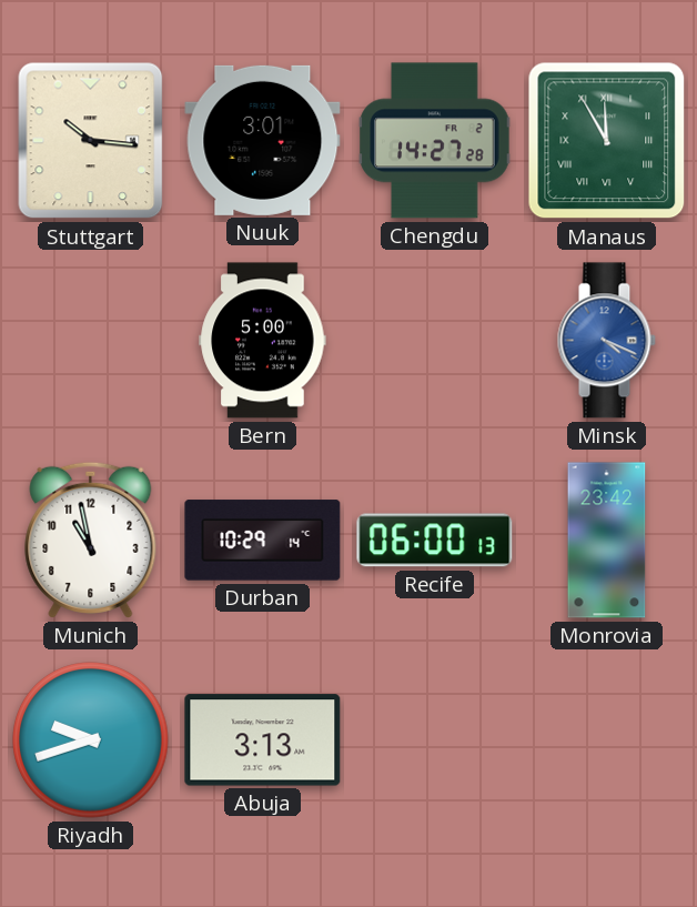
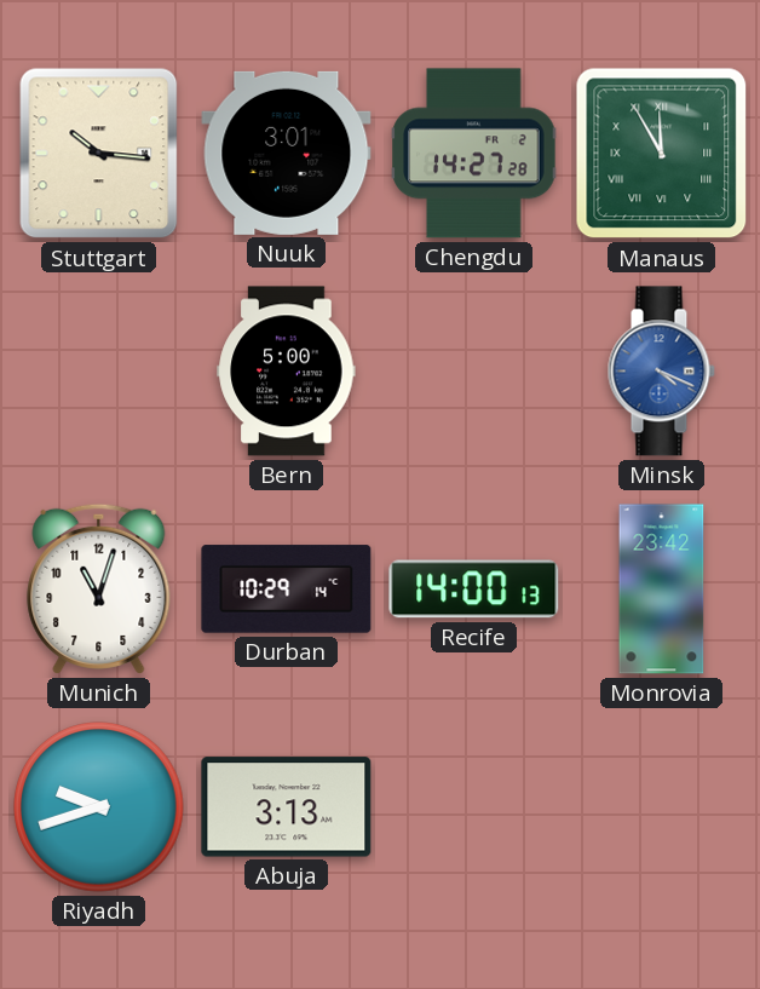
Munich: 10:58 -> 11:03 (99, 588)
Recife: 06:00 -> 14:00 (474, 590)
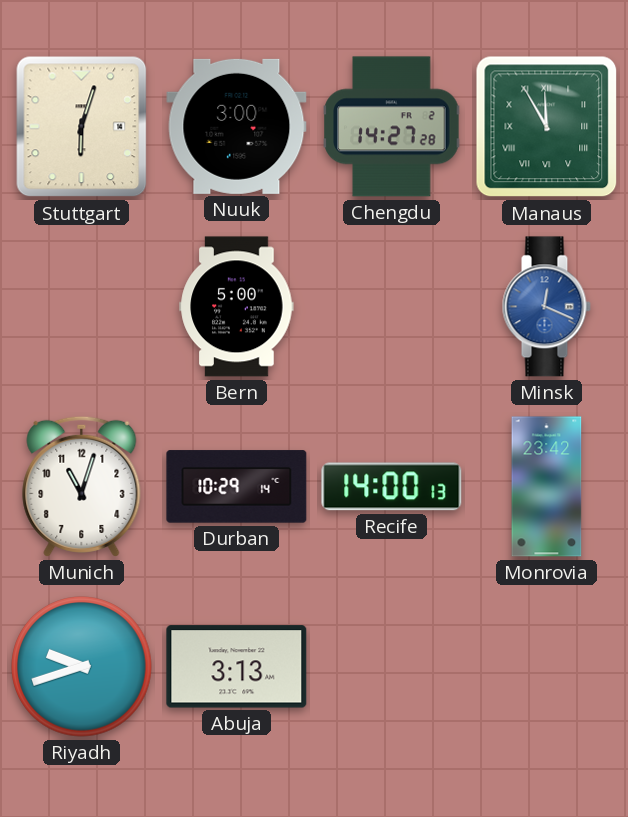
Stuttgart: 10:16 -> 6:03 (82, 127)
Nuuk: 3:01 -> 3:00 (237, 126)
Minsk: 4:19 -> 12:19 (546, 307)
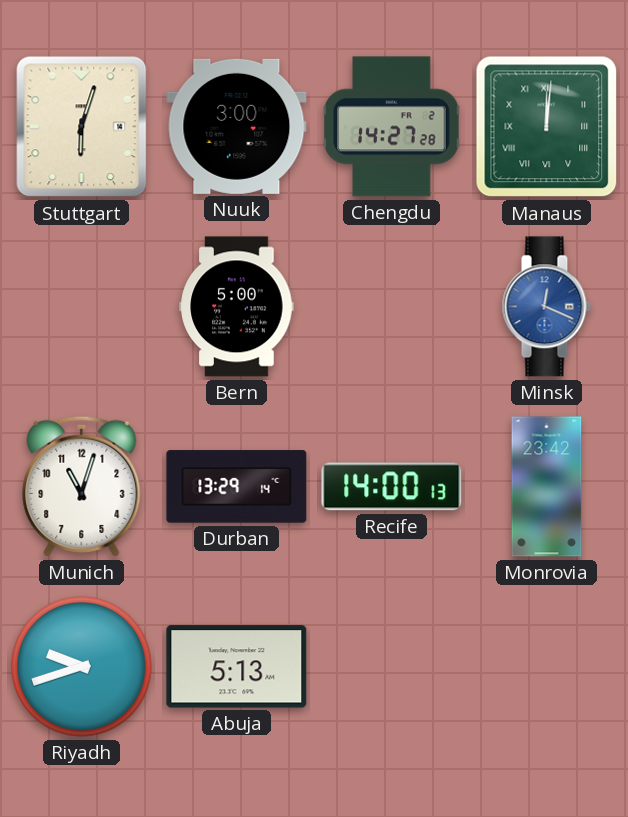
Manaus: 11:55 -> 12:01 (547, 127)
Durban: 10:29 -> 13:29 (237, 487)
Abuja: 3:13 -> 5:13 (237, 667)
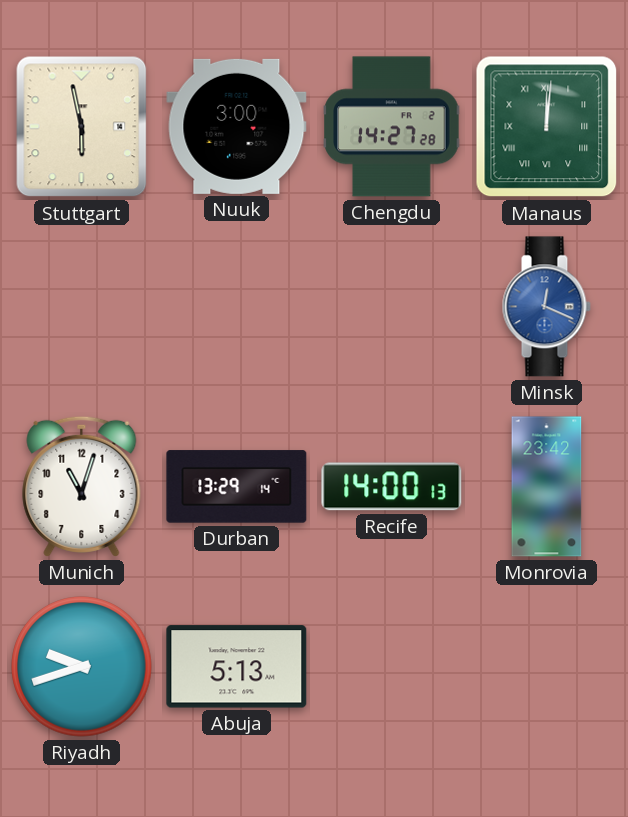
Stuttgart: 6:03 -> 5:58 (82, 127)
Bern: 5:00 -> none (237, 307)
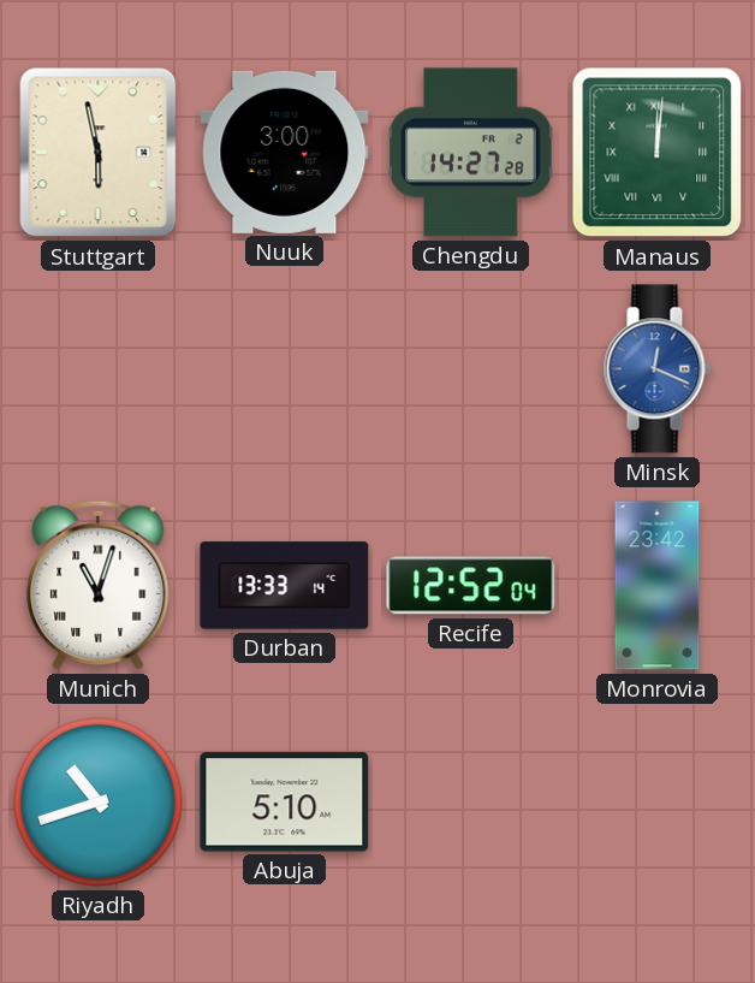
Munich numerals: Arabic -> Roman (99, 585)
Durban: 13:29 -> 13:33 (285, 586)
Recife: 14:00 -> 12:52 (471, 586)
Riyadh: 9:42 -> 10:42 (99, 803)
Abuja: 5:13 -> 5:10 (285, 803)
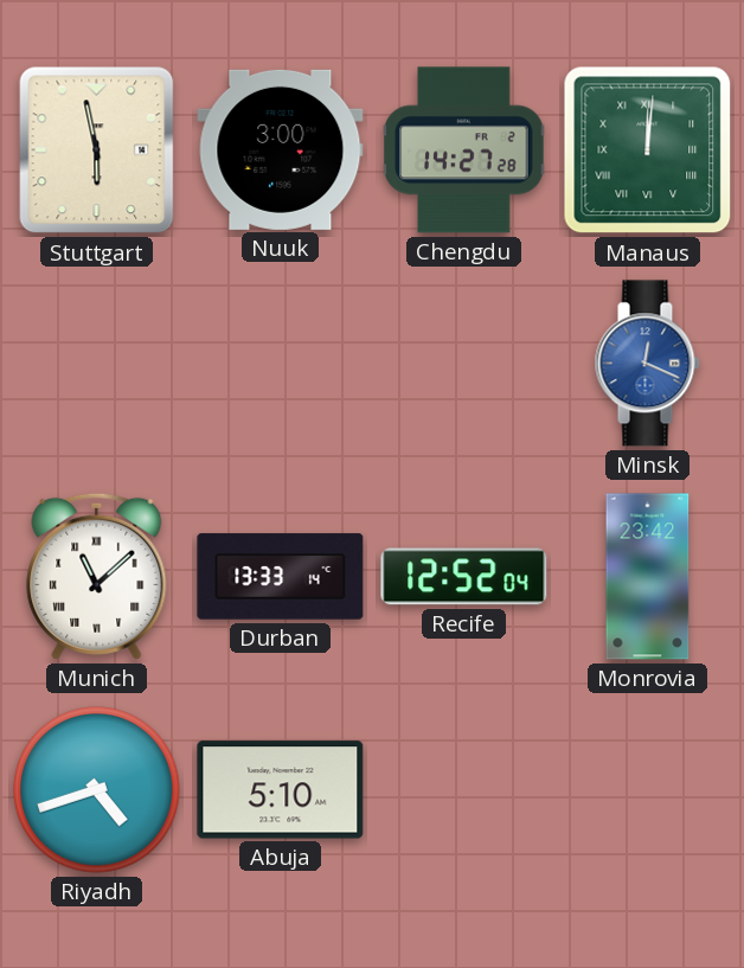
Munich: 11:03 -> 11:08 (97, 576)
Riyadh: 10:42 -> 4:42 (97, 790)
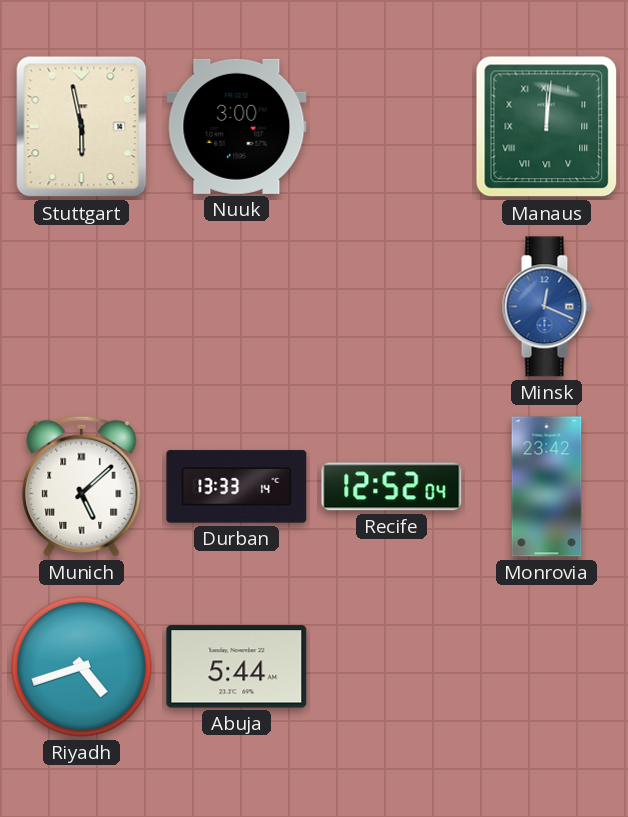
Chengdu: 14:27 -> none (464, 150)
Munich: 11:08 -> 5:08 (82, 486)
Abuja: 5:10 -> 5:44 (237, 667)
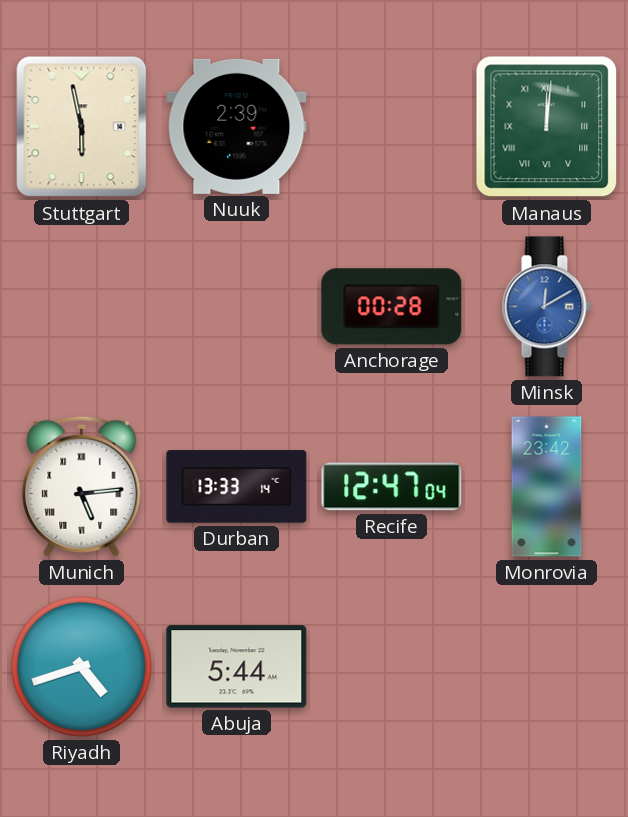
Nuuk: 3:00 -> 2:39 (237, 126)
Anchorage: none -> 00:28 (392, 307)
Minsk: 12:19 -> 12:10 (546, 307)
Munich: 5:08 -> 5:14 (82, 486)
Recife: 12:52 -> 12:47 (392, 487)
